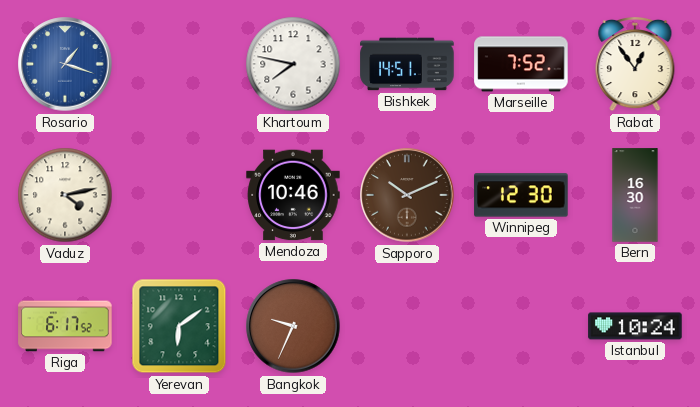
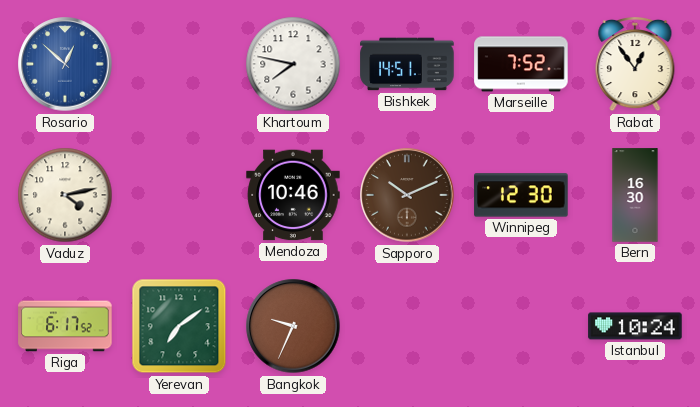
Rosario: 1:18 -> 12:52 (65, 64)
Yerevan: 6:09 -> 7:09 (179, 326)
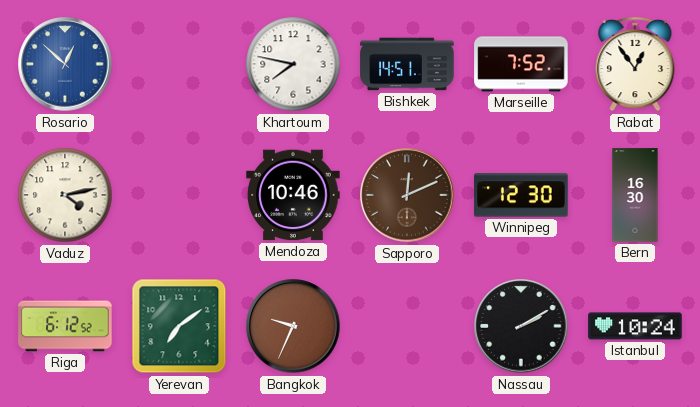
Sapporo: 10:11 -> 12:11 (407, 195)
Riga: 6:17 -> 6:12 (65, 326)
Nassau: none -> 2:10 (521, 326)
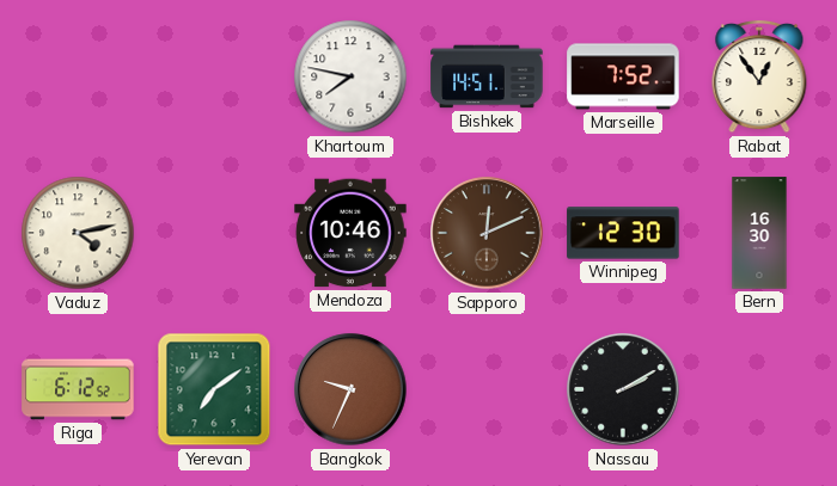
Rosario: 12:52 -> none (65, 64)
Istanbul: 10:24 -> none (635, 326)
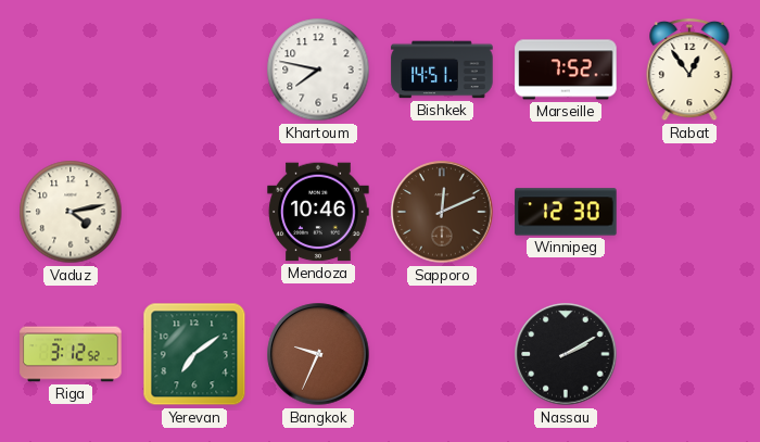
Bern: 16:30 -> none (759, 233)
Riga: 6:12 -> 3:12 (71, 354)
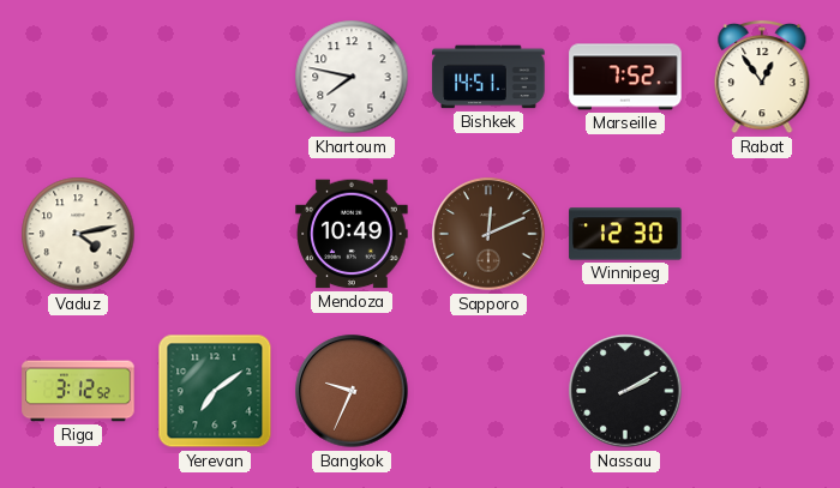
Mendoza: 10:46 -> 10:49 (352, 234)
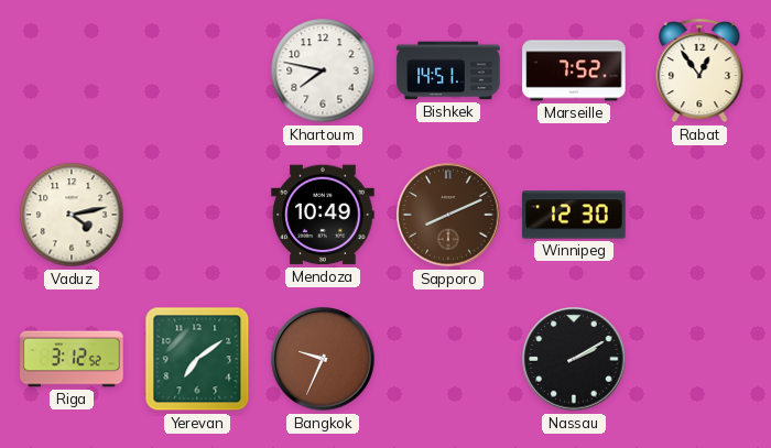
Sapporo: 12:11 -> 8:11 (448, 215)
